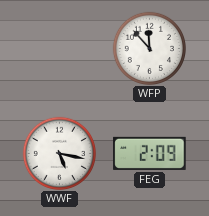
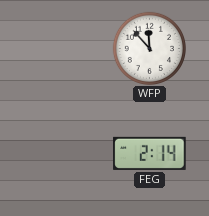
WWF: 5:17 -> none (59, 153)
FEG: 2:09 -> 2:14 (150, 153)
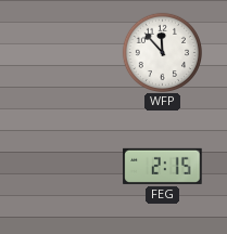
FEG: 2:14 -> 2:15 (163, 166)
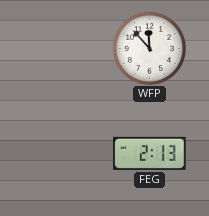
FEG: 2:15 -> 2:13 (150, 153)
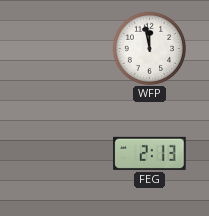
WFP: 11:53 -> 11:58 (149, 48)
